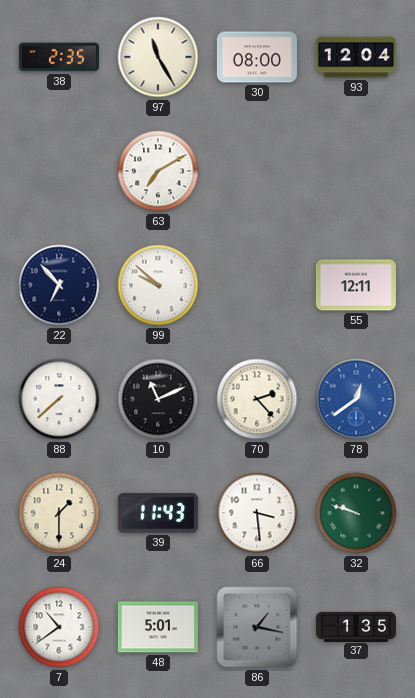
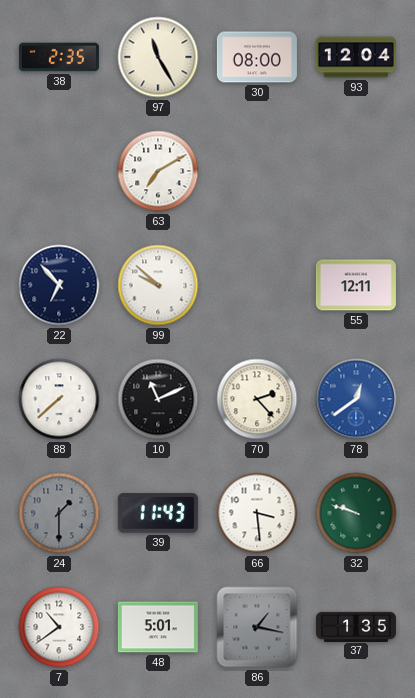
24 dial: cream -> grey (59, 513)
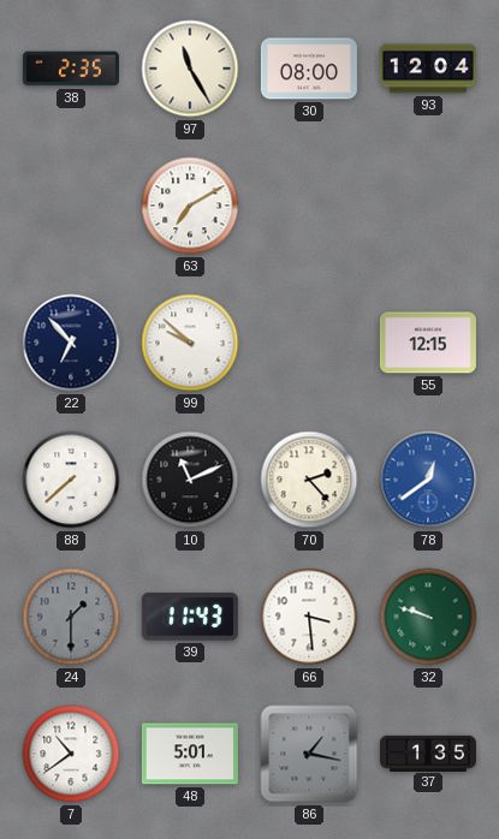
55: 12:11 -> 12:15 (428, 343)
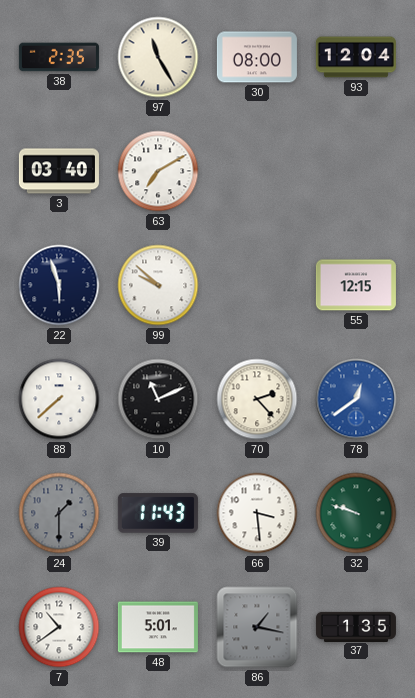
3: none -> 03:40 (59, 171)
22: 6:53 -> 5:57 (59, 285)
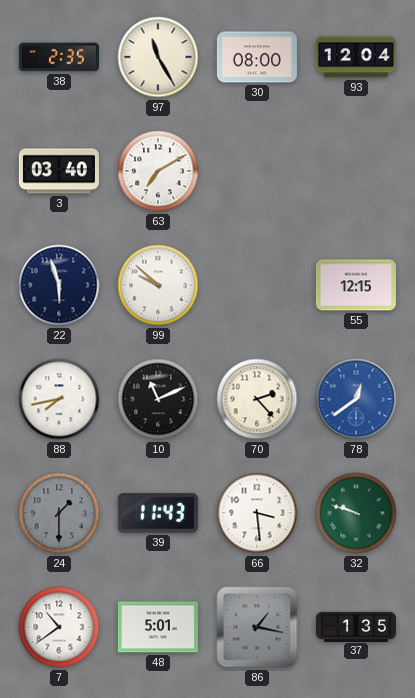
88: 7:38 -> 7:43 (59, 399)
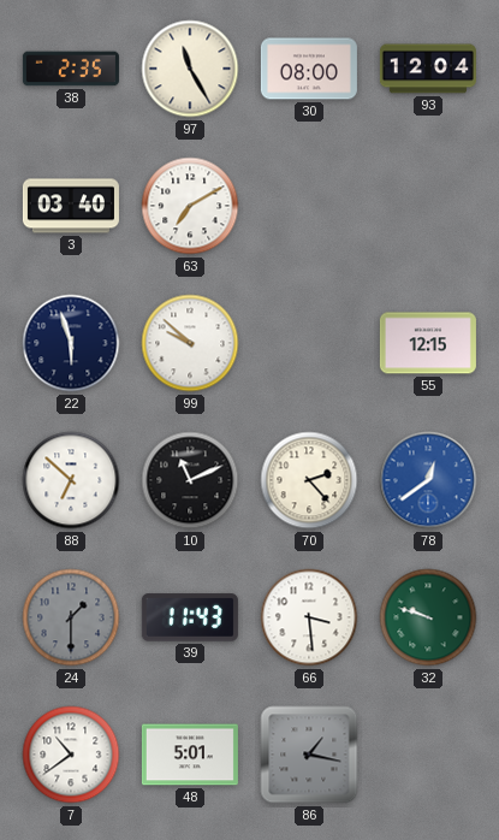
88: 7:43 -> 6:52 (71, 480)
37: 1:35 -> none (356, 626)
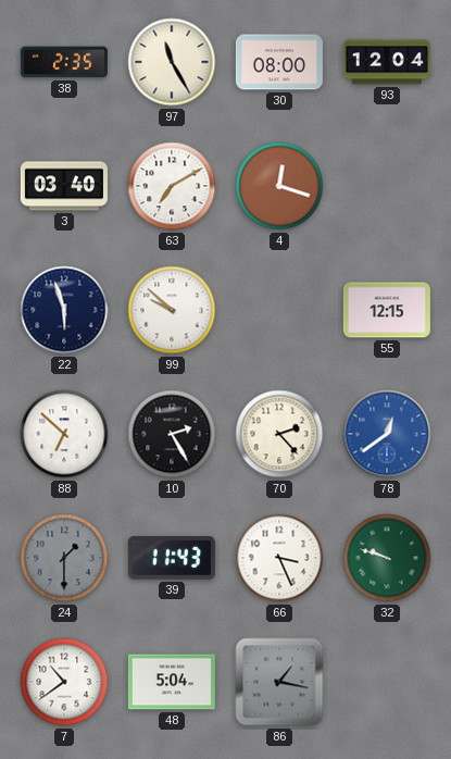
4: none -> 12:18 (279, 186)
10: 11:11 -> 2:25 (172, 434)
66: 3:29 -> 3:26 (279, 558)
48: 5:01 -> 5:04 (172, 682)
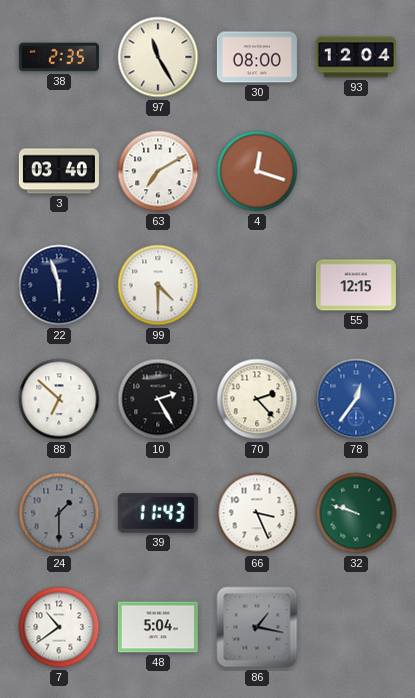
99: 9:52 -> 4:30 (158, 285)
78: 12:39 -> 12:36 (356, 399)
